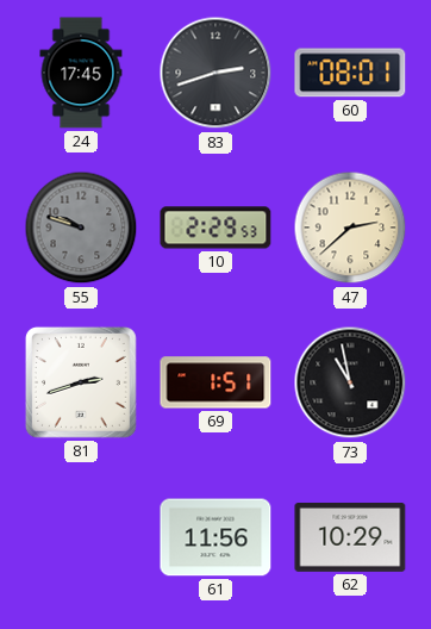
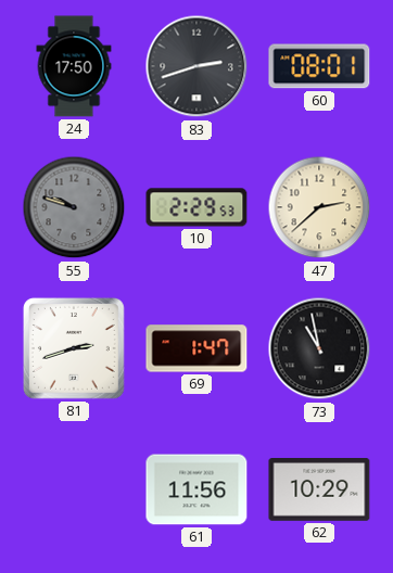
24: 17:45 -> 17:50 (74, 66)
69: 1:51 -> 1:47 (196, 348)
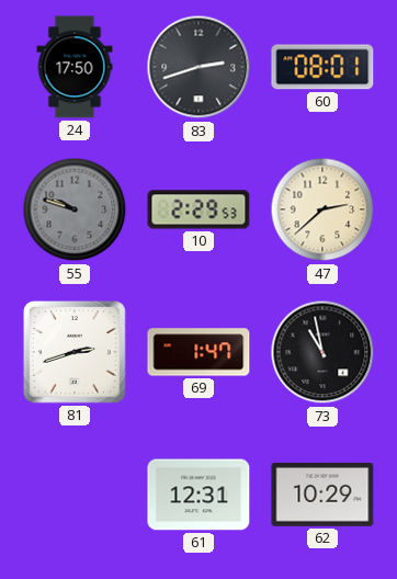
61: 11:56 -> 12:31 (198, 495)
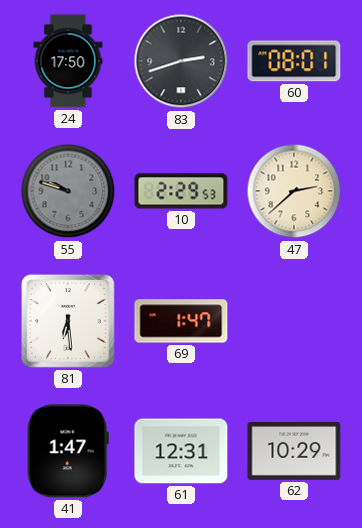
81: 2:42 -> 6:29 (68, 321)
73: 10:58 -> none (322, 352)
41: none -> 1:47 (68, 451)
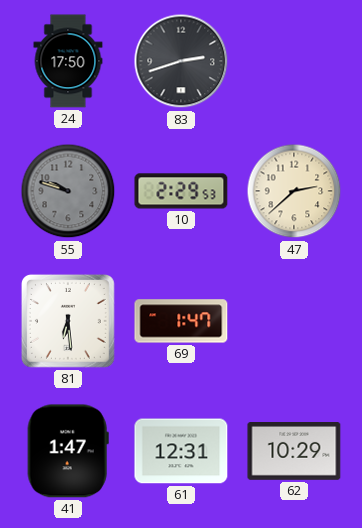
60: 08:01 -> none (294, 61)
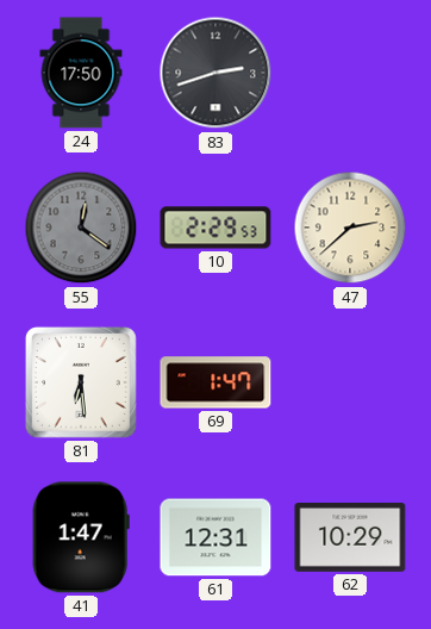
55: 9:48 -> 12:21 (81, 228)
